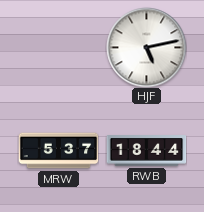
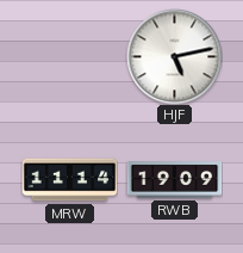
MRW: 5:37 -> 11:14 (69, 180)
RWB: 18:44 -> 19:09 (174, 180)
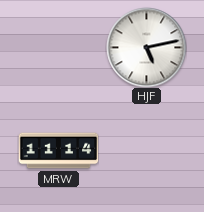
RWB: 19:09 -> none (174, 180)
